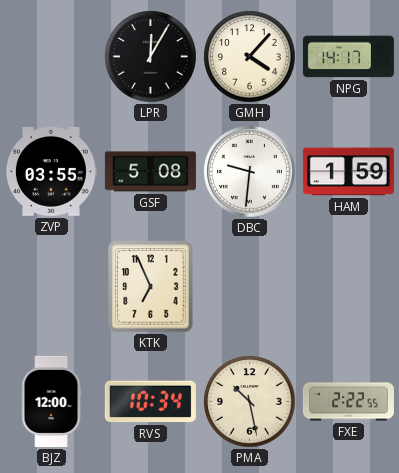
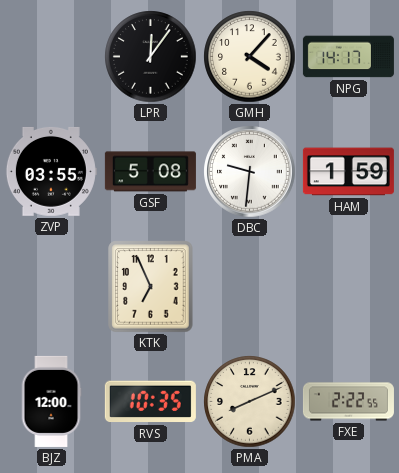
LPR: 12:05 -> 12:06 (151, 57)
RVS: 10:34 -> 10:35 (150, 402)
PMA: 10:28 -> 8:11 (250, 402)
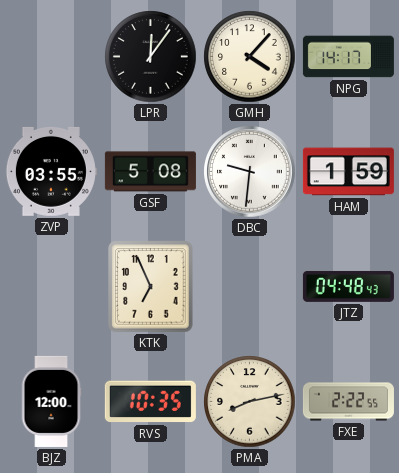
JTZ: none -> 04:48 (348, 286)
PMA: 8:11 -> 8:13 (250, 402)
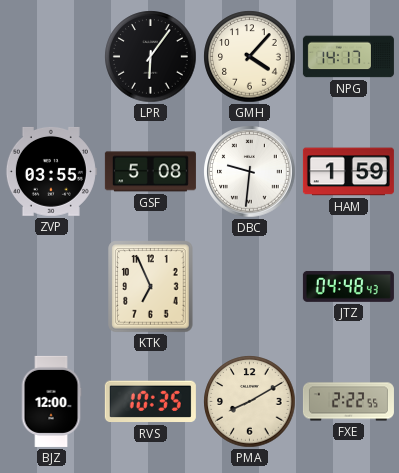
LPR: 12:06 -> 6:06 (151, 57)
PMA: 8:13 -> 8:10 (250, 402)
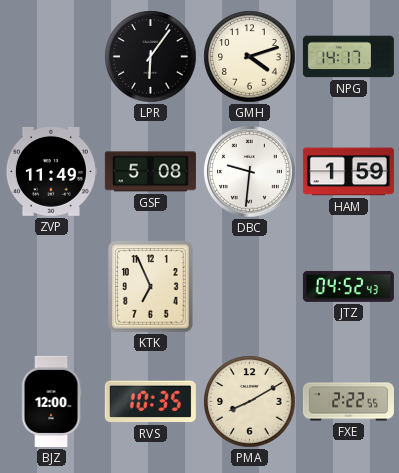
GMH: 4:07 -> 4:12 (250, 57)
ZVP: 03:55 -> 11:49 (51, 171)
JTZ: 04:48 -> 04:52 (348, 286)
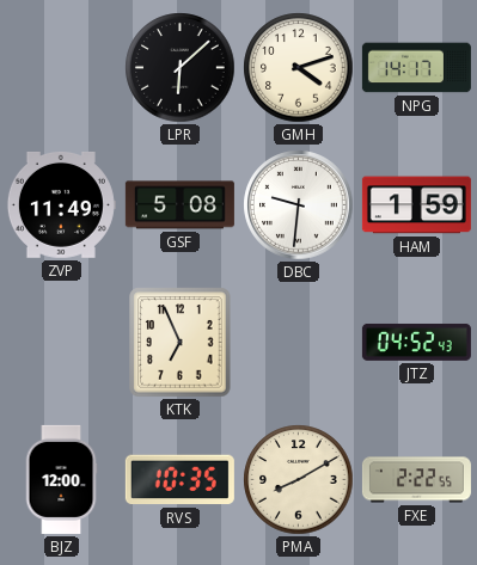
LPR: 6:06 -> 6:08 (181, 68)
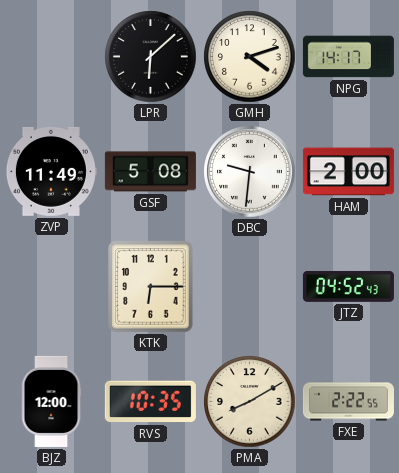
HAM: 1:59 -> 2:00 (348, 172)
KTK: 6:56 -> 6:15 (151, 287)
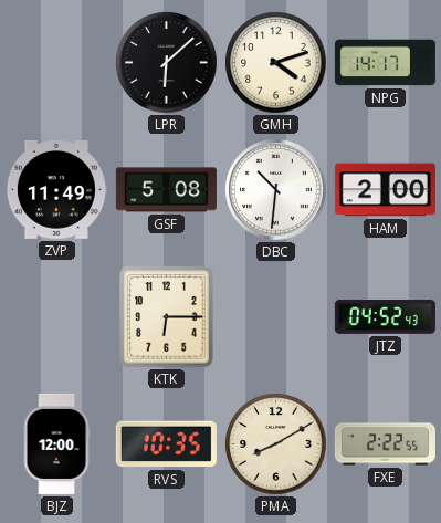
DBC: 9:31 -> 10:31 (276, 190)
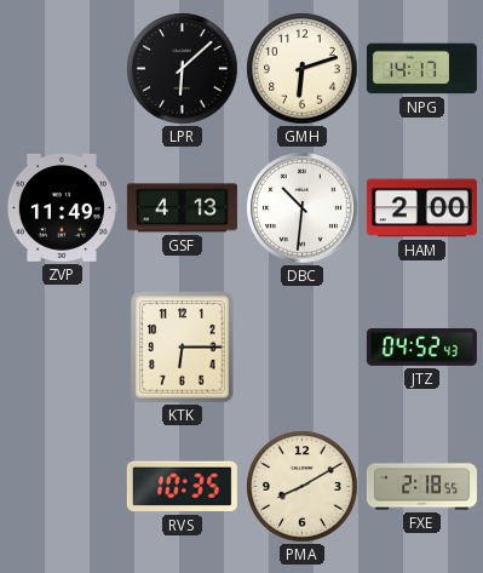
GMH: 4:12 -> 6:12 (303, 69)
GSF: 5:08 -> 4:13 (182, 208)
BJZ: 12:00 -> none (56, 443)
FXE: 2:22 -> 2:18 (421, 487)
